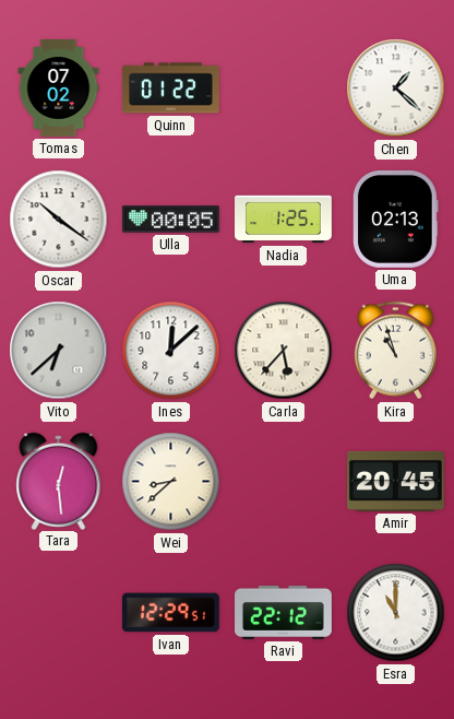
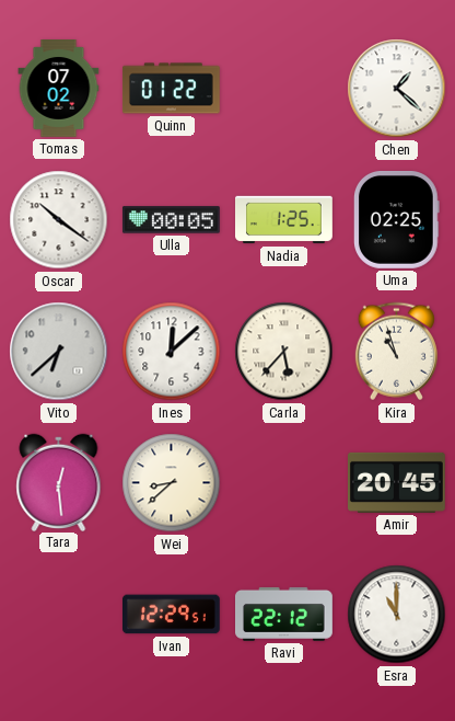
Uma: 02:13 -> 02:25 (396, 219)
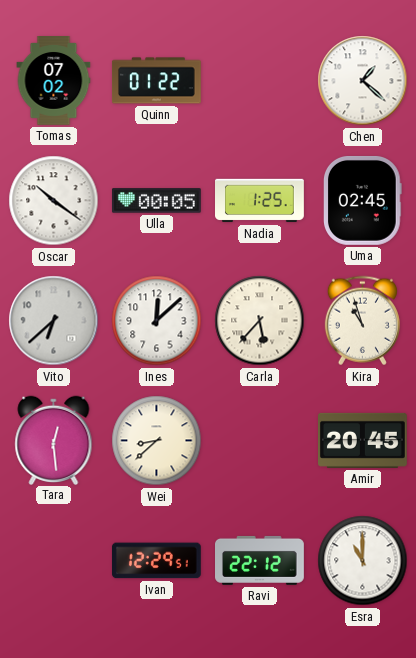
Uma: 02:25 -> 02:45 (362, 200)
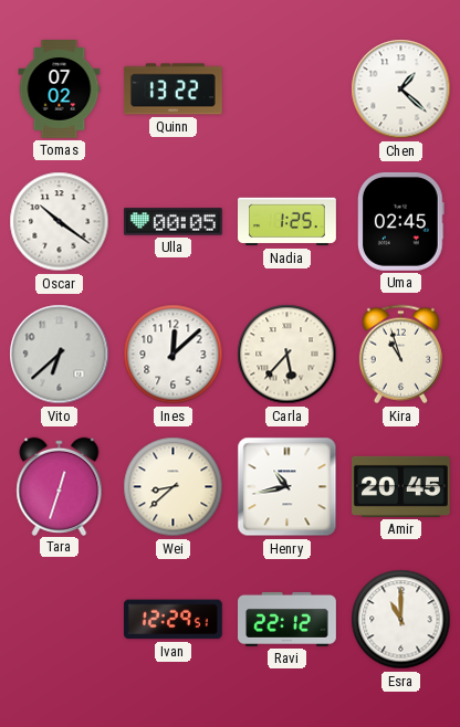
Quinn: 01:22 -> 13:22 (172, 89)
Tara: 12:29 -> 12:33 (60, 486)
Henry: none -> 10:43 (287, 487)
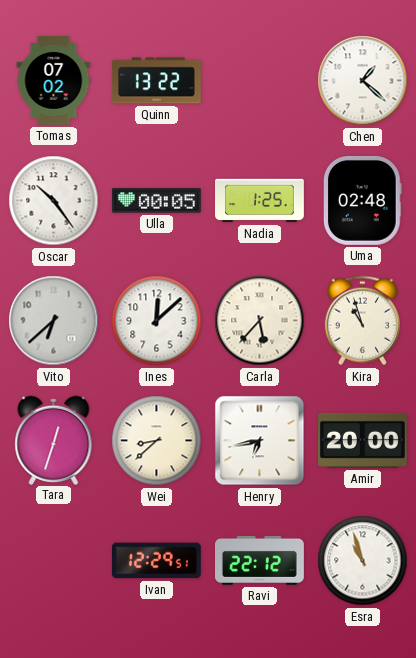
Oscar: 10:21 -> 10:24 (54, 201)
Uma: 02:45 -> 02:48 (362, 200)
Henry: 10:43 -> 6:43 (260, 441)
Amir: 20:45 -> 20:00 (363, 440)
Esra: 11:00 -> 10:57 (363, 561)
